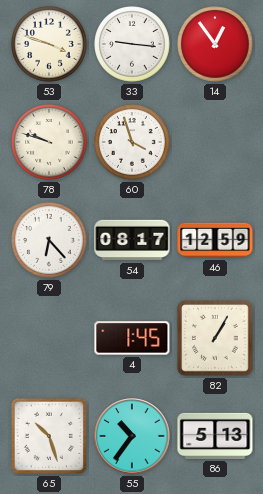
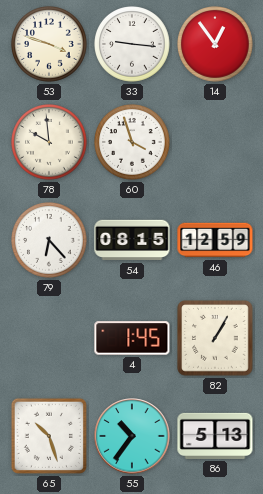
78: 9:48 -> 9:59 (50, 143)
54: 08:17 -> 08:15 (132, 240)
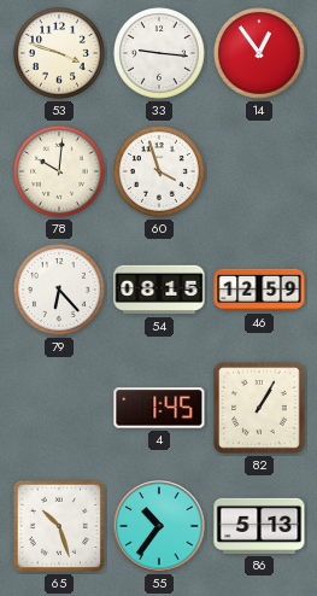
78: 9:59 -> 10:01 (60, 173)
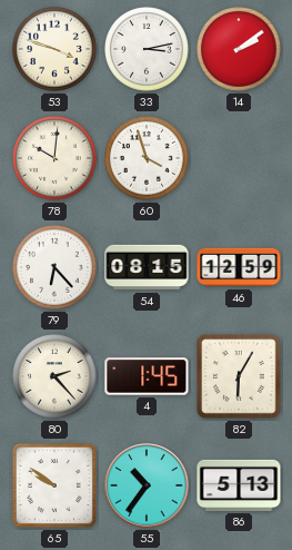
33: 9:16 -> 3:13 (148, 50)
14: 12:54 -> 2:09 (240, 50)
80: none -> 2:23 (56, 377)
82: 1:05 -> 6:05 (239, 376)
65: 10:27 -> 9:51 (54, 485)
